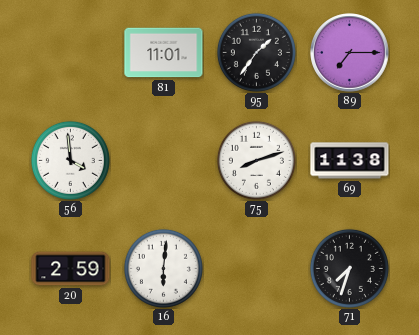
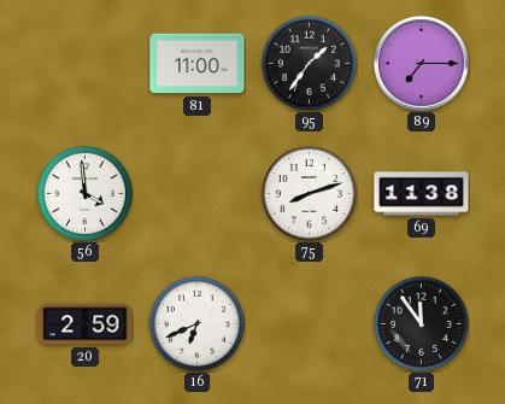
81: 11:01 -> 11:00 (198, 64)
16: 6:01 -> 6:41 (196, 323)
71: 7:33 -> 11:54 (421, 323)
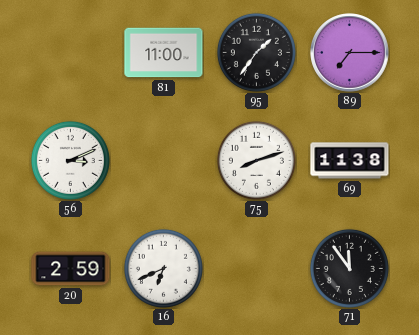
56: 3:59 -> 3:11 (70, 160)
